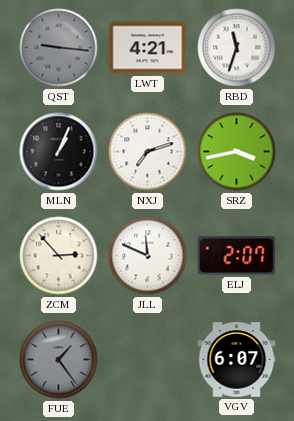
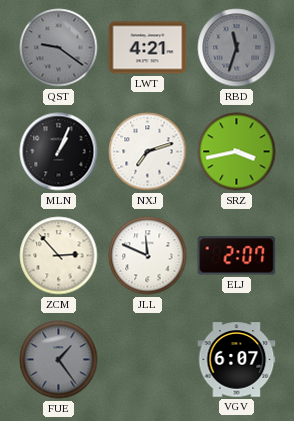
QST: 9:16 -> 9:21 (59, 48)
RBD dial: white -> grey (237, 48)
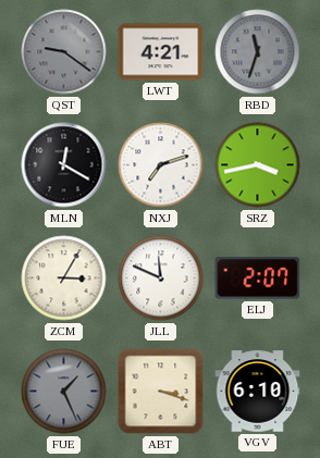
MLN: 1:04 -> 12:20 (64, 165)
ZCM: 2:53 -> 3:05 (64, 278)
FUE: 1:24 -> 1:26 (64, 392)
ABT: none -> 3:18 (161, 392)
VGV: 6:07 -> 6:10 (258, 392)
